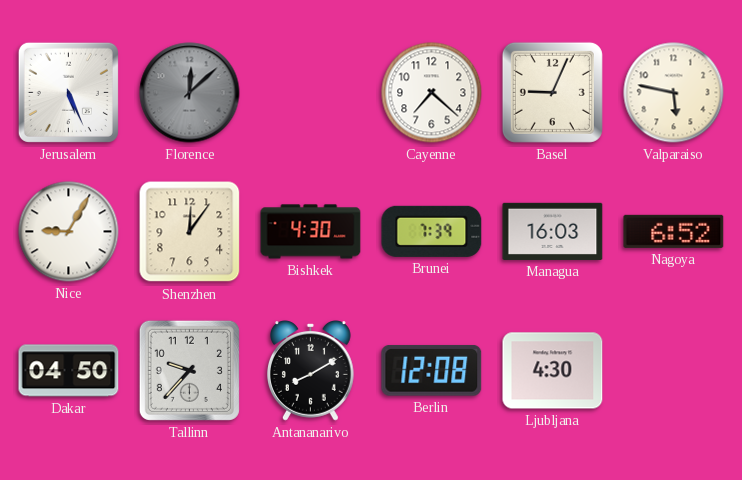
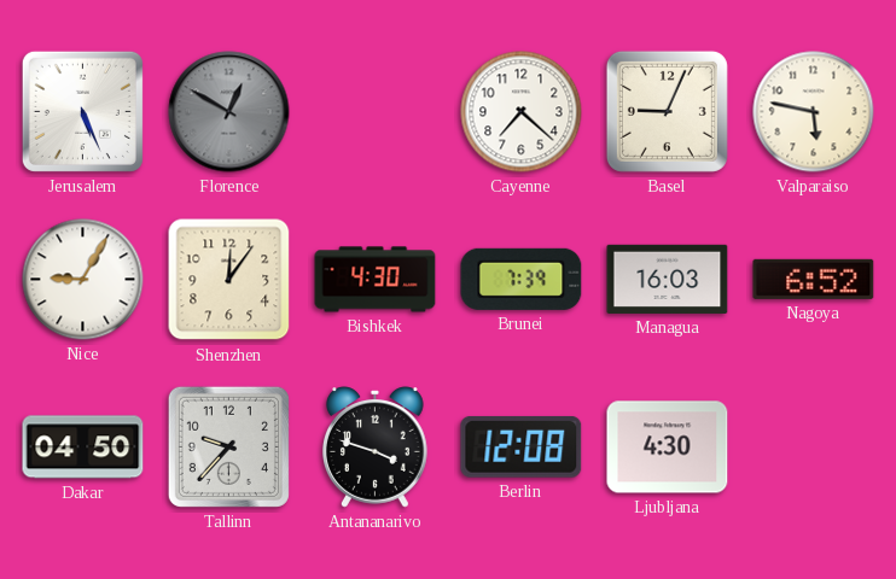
Florence: 12:08 -> 12:50 (229, 112)
Antananarivo: 8:10 -> 3:48 (376, 448)
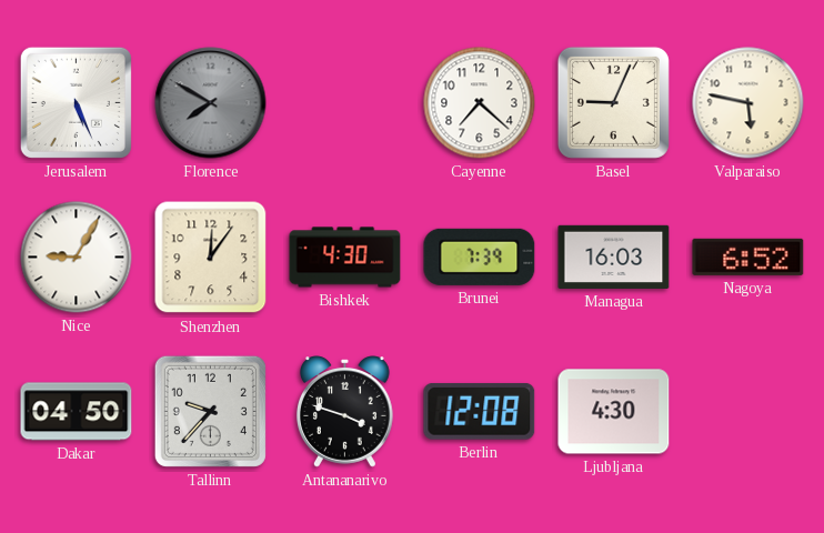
Florence: 12:50 -> 7:50 (211, 103)
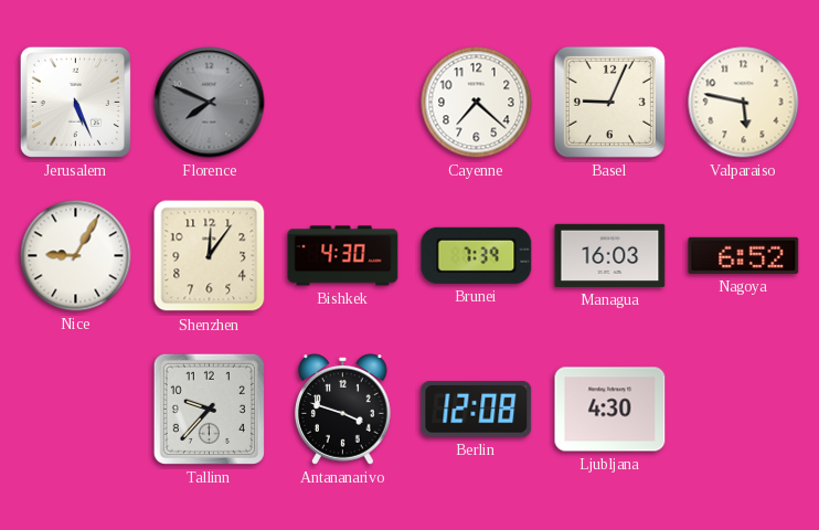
Florence: 7:50 -> 7:49 (210, 103)
Dakar: 04:50 -> none (77, 412)
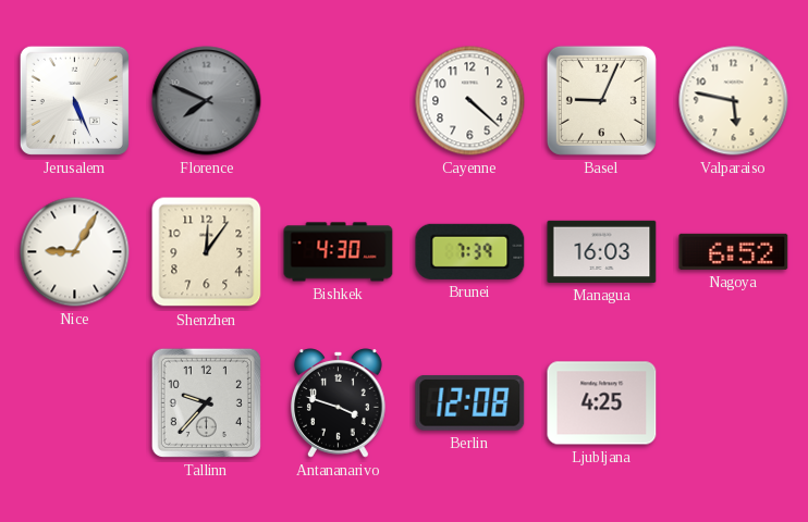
Cayenne: 7:22 -> 4:22 (470, 101)
Ljubljana: 4:30 -> 4:25 (602, 403)
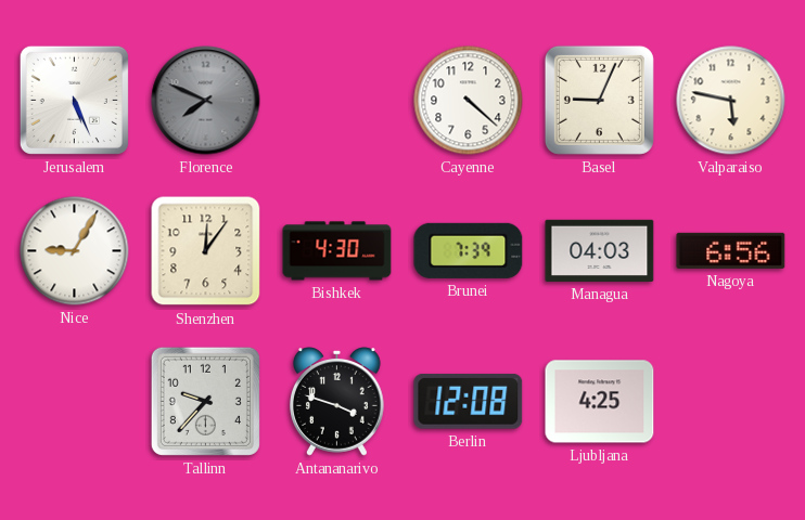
Managua: 16:03 -> 04:03 (600, 250)
Nagoya: 6:52 -> 6:56 (731, 250)
